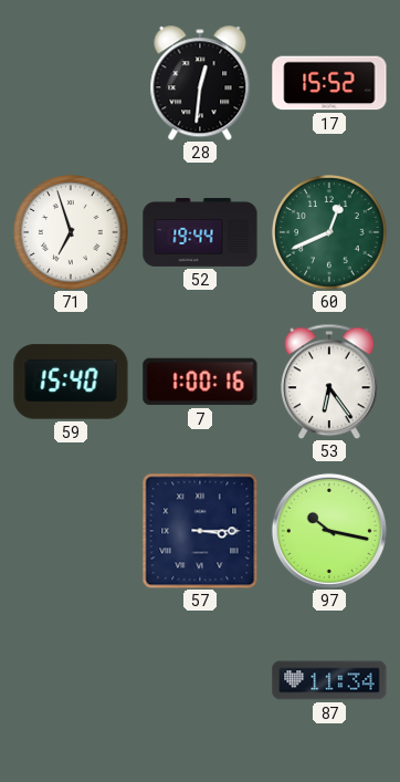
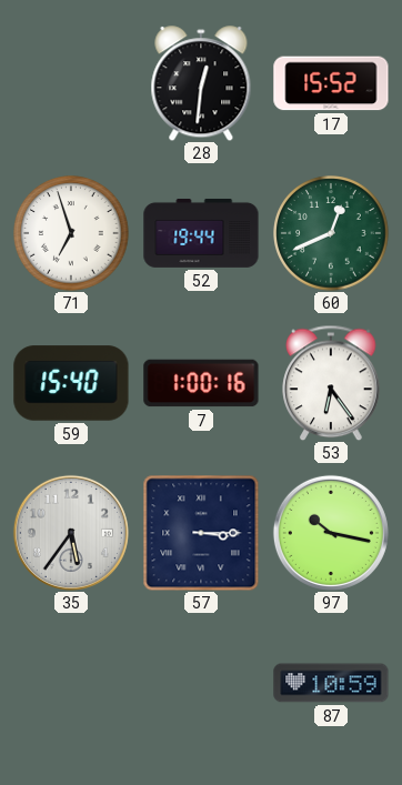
35: none -> 5:36 (71, 533)
87: 11:34 -> 10:59 (331, 683)
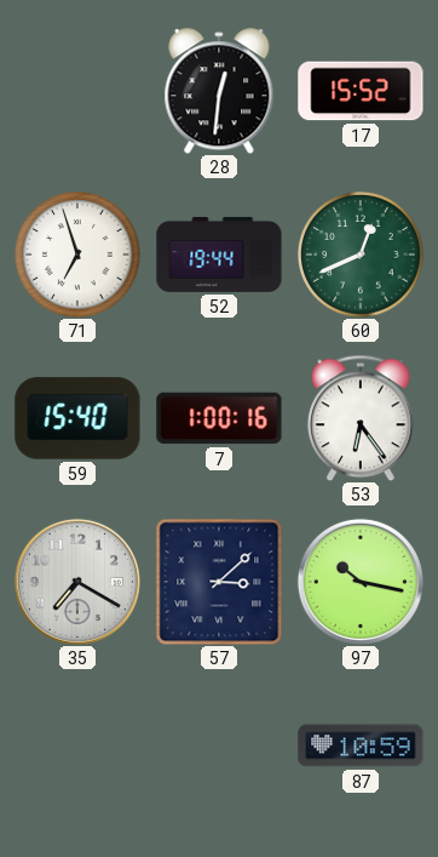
35: 5:36 -> 7:20 (77, 582)
57: 3:15 -> 3:08 (219, 582)
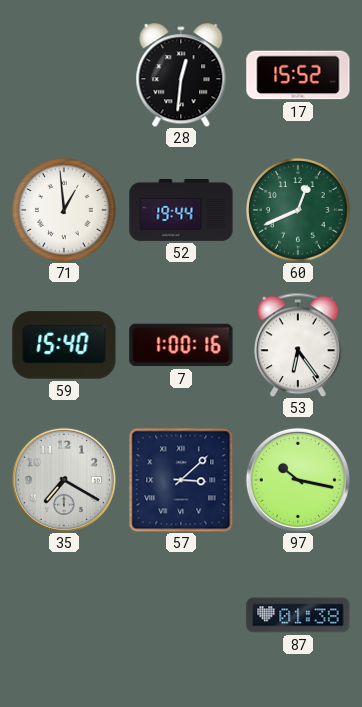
71: 6:57 -> 12:59 (64, 210)
87: 10:59 -> 01:38 (298, 615)
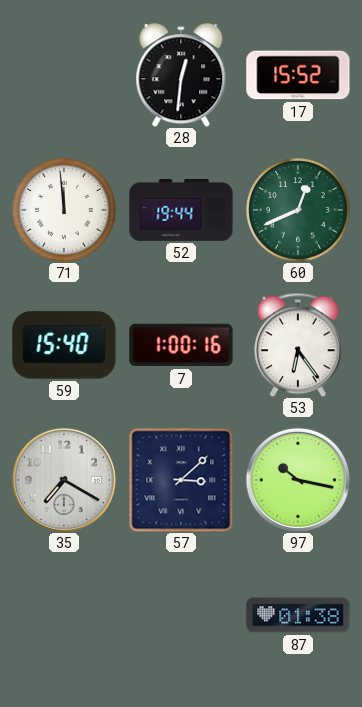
71: 12:59 -> 11:59 (64, 210)
